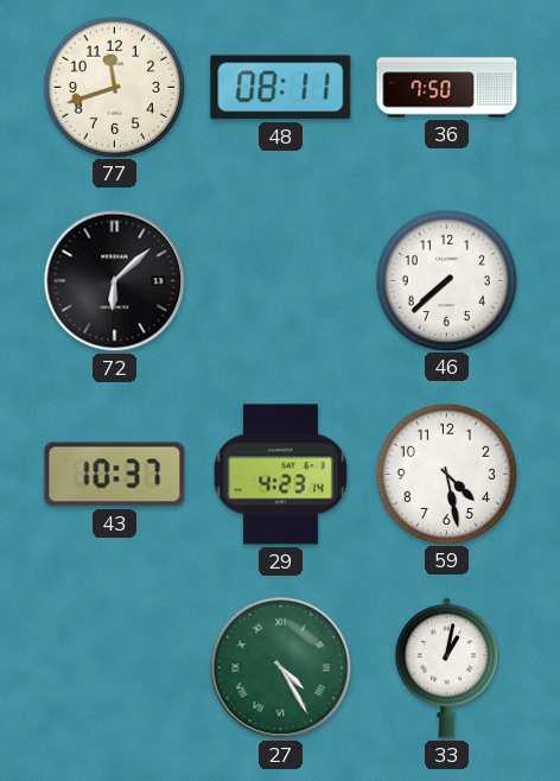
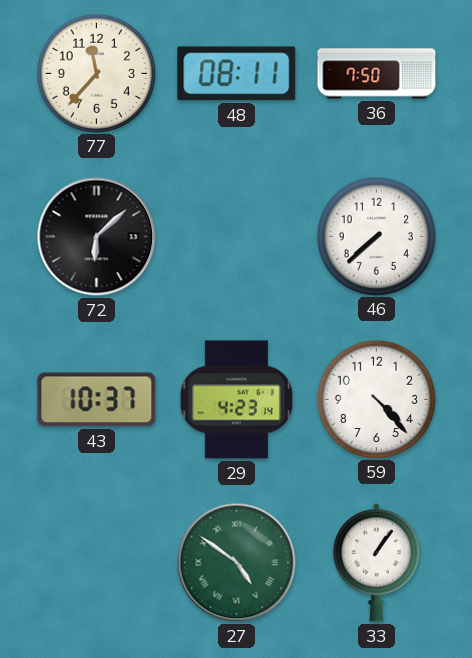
77: 11:42 -> 11:37 (96, 73)
59: 4:28 -> 4:23 (376, 399)
27: 4:25 -> 4:51 (237, 563)
33: 1:02 -> 1:06 (376, 563)
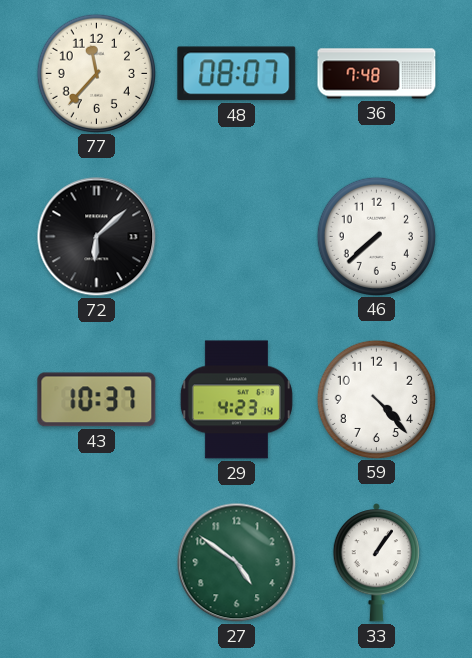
48: 08:11 -> 08:07 (237, 74)
36: 7:50 -> 7:48 (377, 74)
27 numerals: Roman -> Arabic (237, 563)
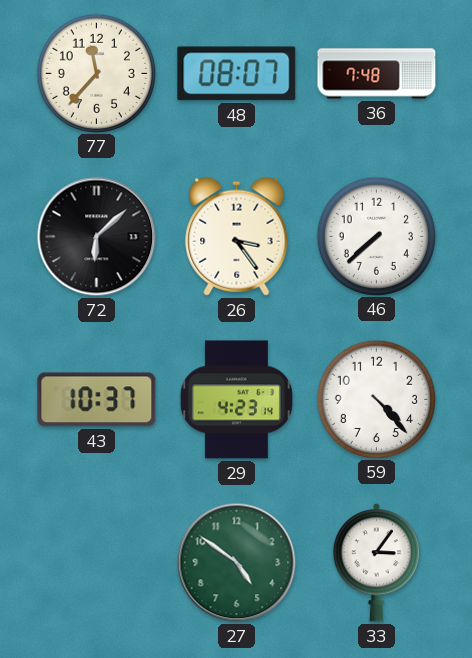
26: none -> 3:24 (237, 236)
33: 1:06 -> 3:06 (376, 563)
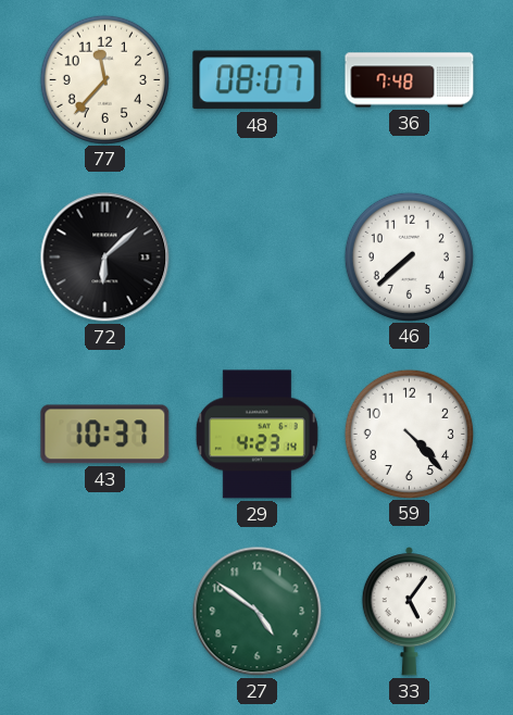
26: 3:24 -> none (237, 236)
33: 3:06 -> 5:06 (409, 612)
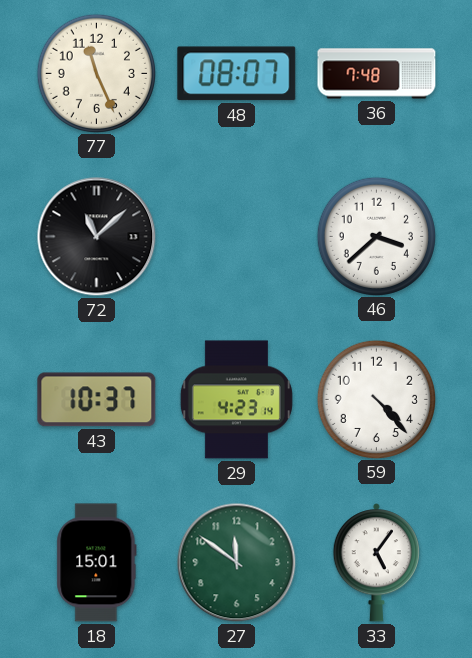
77: 11:37 -> 11:26 (96, 73)
72: 6:08 -> 11:08 (97, 237)
46: 7:38 -> 3:38 (376, 236)
18: none -> 15:01 (97, 563)
27: 4:51 -> 11:51 (237, 563)
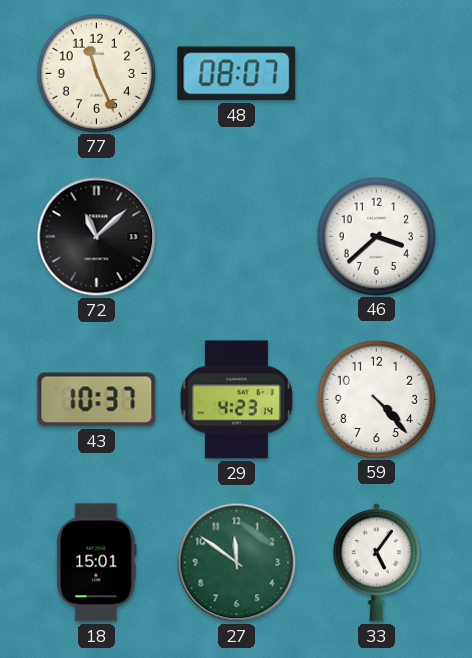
36: 7:48 -> none (377, 74)
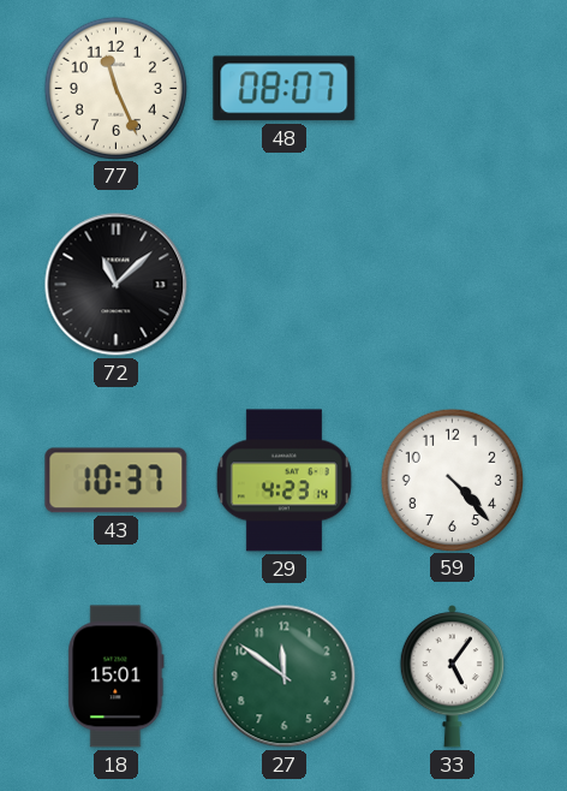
46: 3:38 -> none (376, 236)
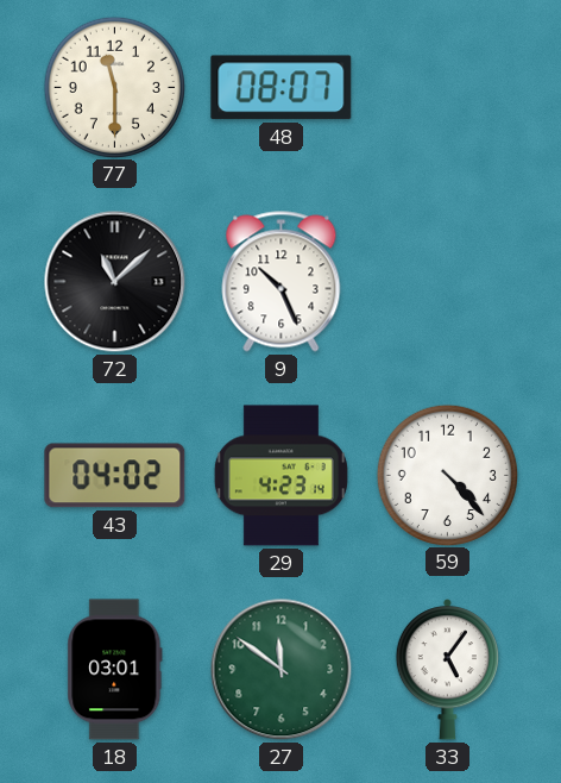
77: 11:26 -> 11:30 (114, 87)
9: none -> 10:26 (282, 282)
43: 10:37 -> 04:02 (115, 476)
18: 15:01 -> 03:01 (115, 670)
